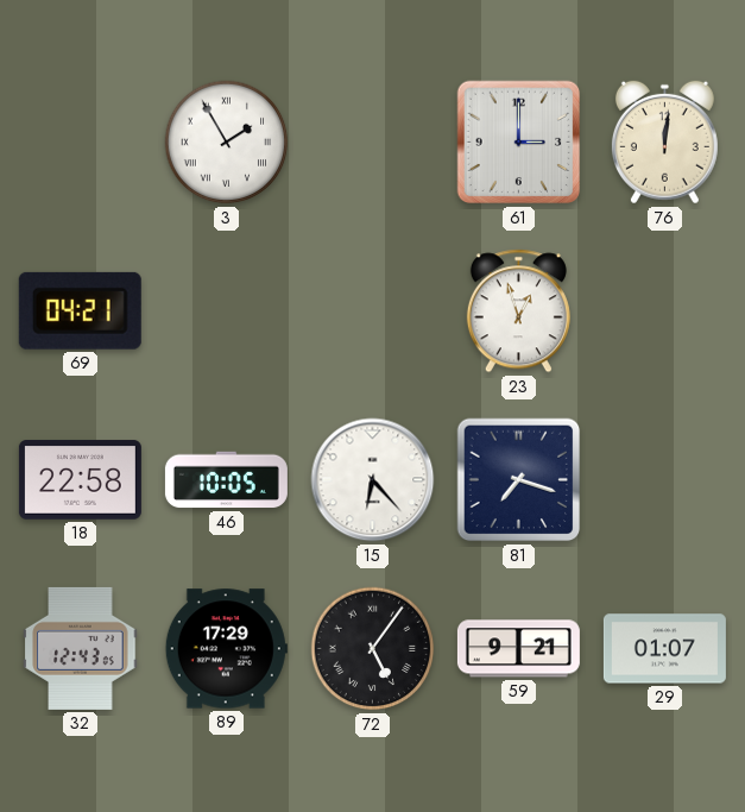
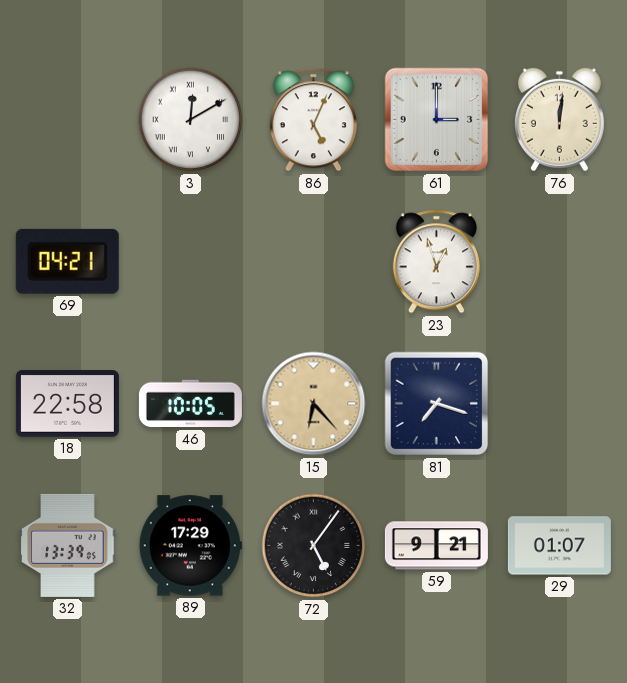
3: 1:55 -> 12:10 (191, 120)
86: none -> 5:04 (313, 120)
15 dial: white -> champagne (314, 404)
32: 12:43 -> 13:39 (68, 545)
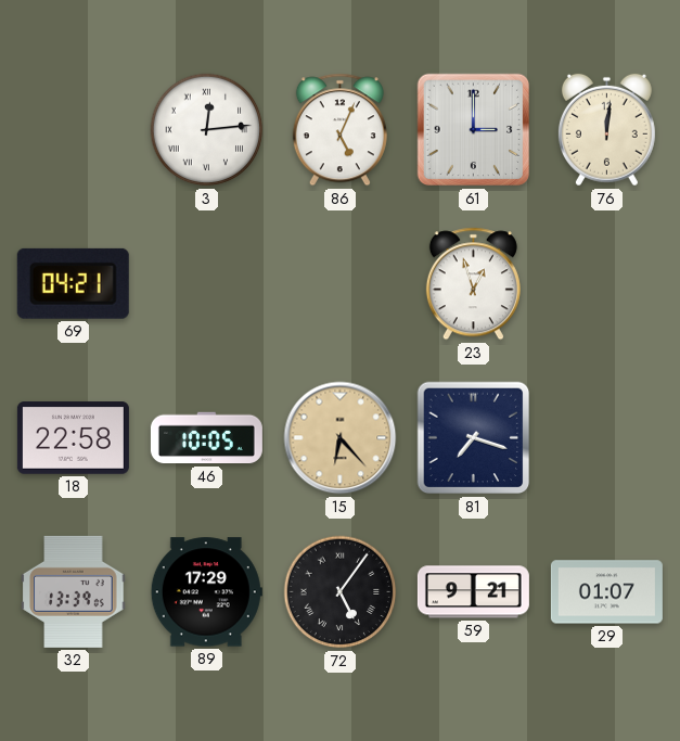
3: 12:10 -> 12:14 (207, 130)
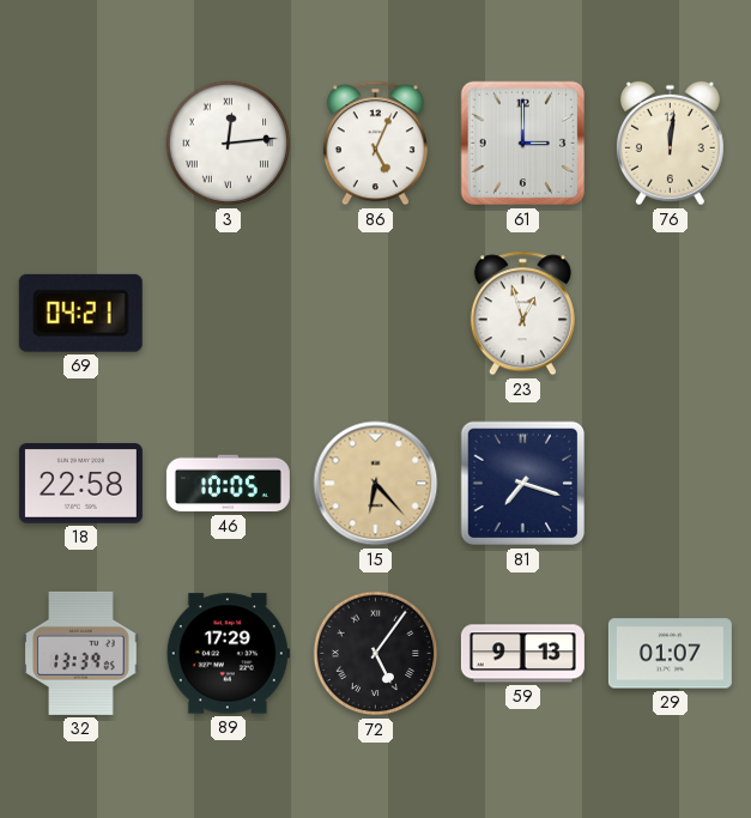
59: 9:21 -> 9:13 (522, 654)
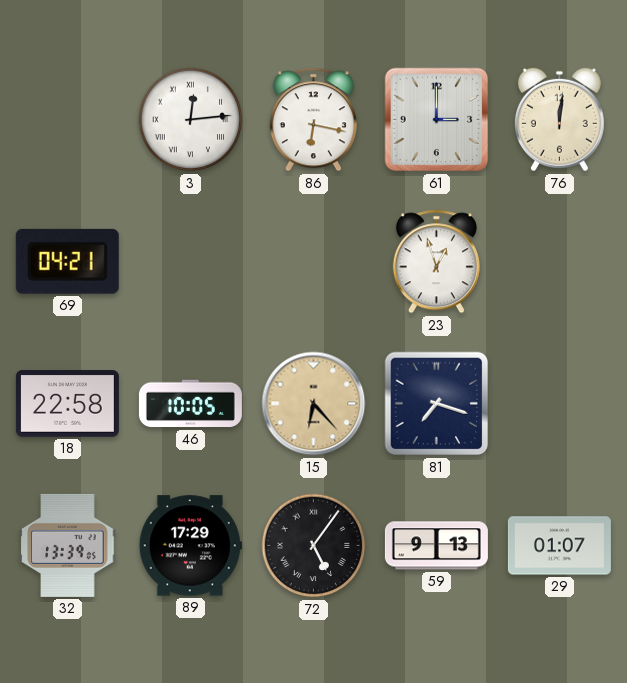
86: 5:04 -> 6:17 (313, 120)
